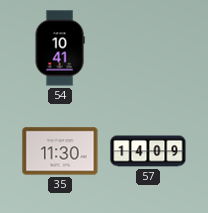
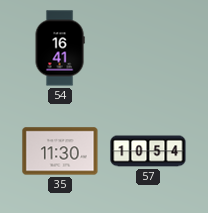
54: 10:41 -> 16:41 (60, 48)
57: 14:09 -> 10:54 (148, 151)
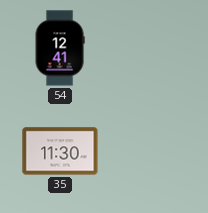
54: 16:41 -> 12:41 (60, 48)
57: 10:54 -> none (148, 151)
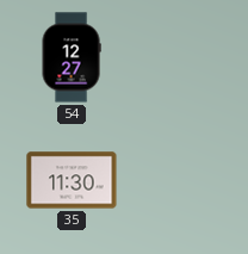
54: 12:41 -> 12:27 (72, 57)
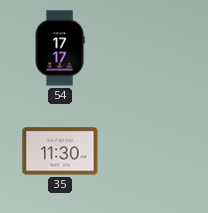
54: 12:27 -> 17:17 (60, 48)
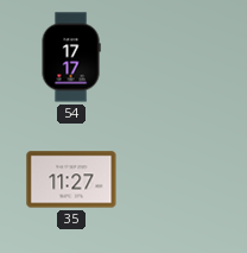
35: 11:30 -> 11:27 (71, 179)
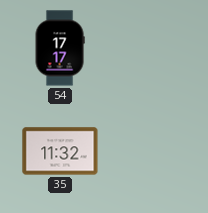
35: 11:27 -> 11:32 (60, 151)
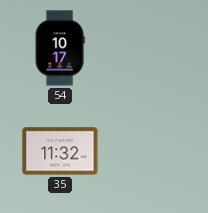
54: 17:17 -> 10:17 (60, 48)
